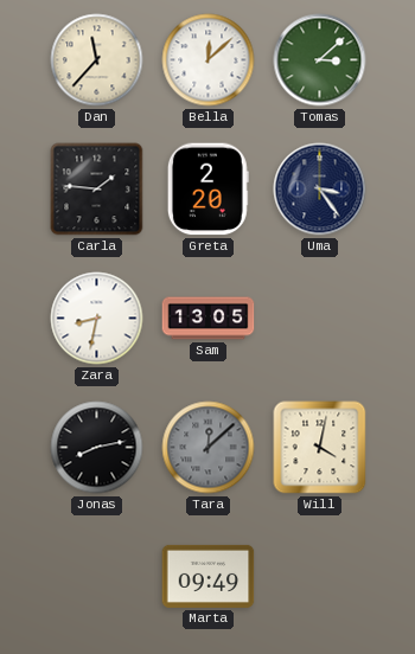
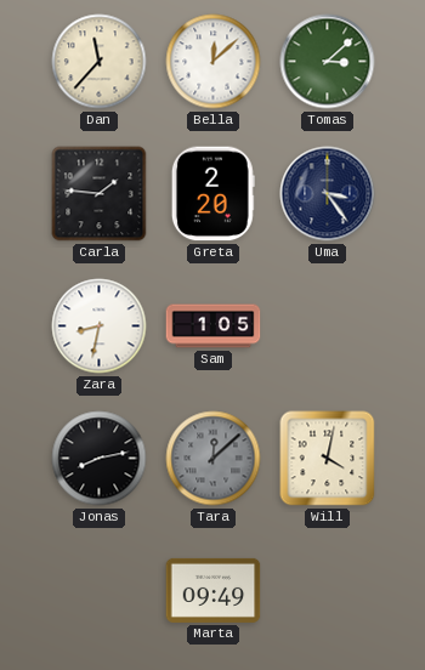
Sam: 13:05 -> 1:05 (214, 327)
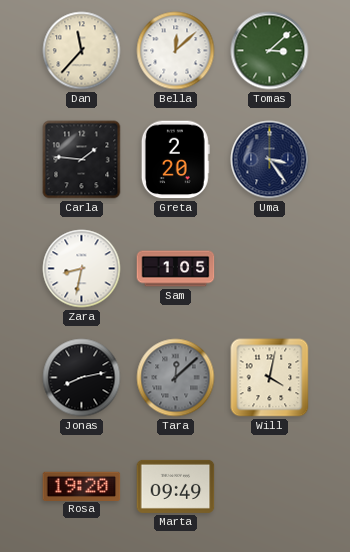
Rosa: none -> 19:20 (82, 486)
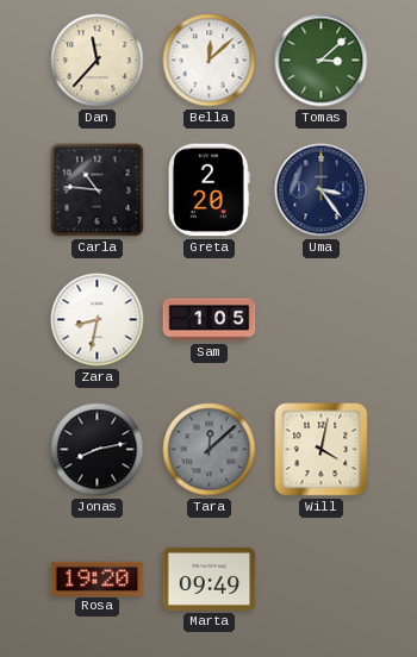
Carla: 1:46 -> 10:46 (98, 190)
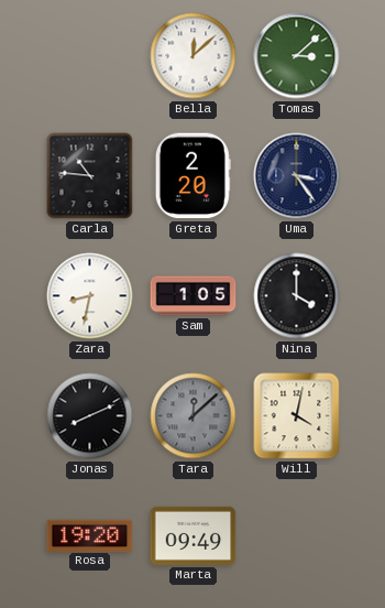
Dan: 11:37 -> none (98, 61)
Nina: none -> 4:00 (297, 296)
Jonas: 8:13 -> 8:11 (90, 416)
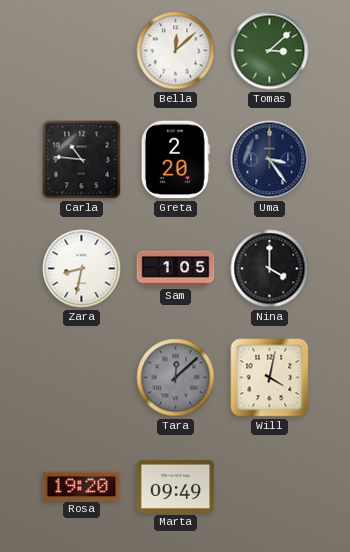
Jonas: 8:11 -> none (90, 416)
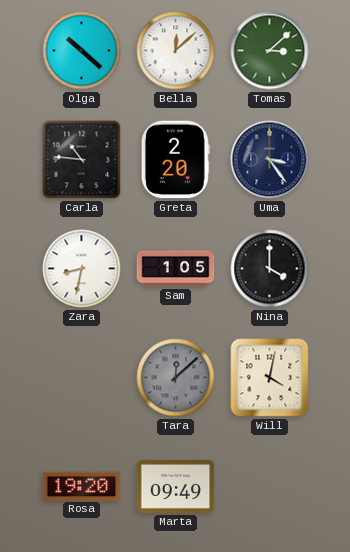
Olga: none -> 10:22 (82, 51)
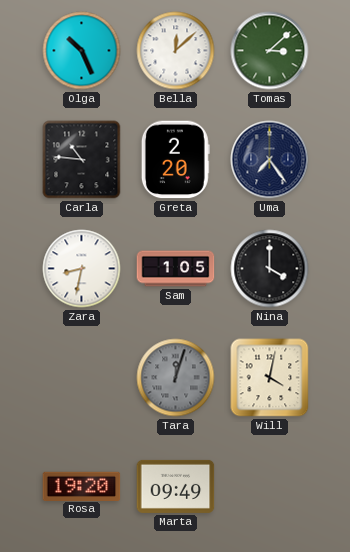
Olga: 10:22 -> 10:26 (82, 51)
Uma: 3:24 -> 7:24 (270, 160)
Tara: 12:08 -> 12:03 (176, 378)
